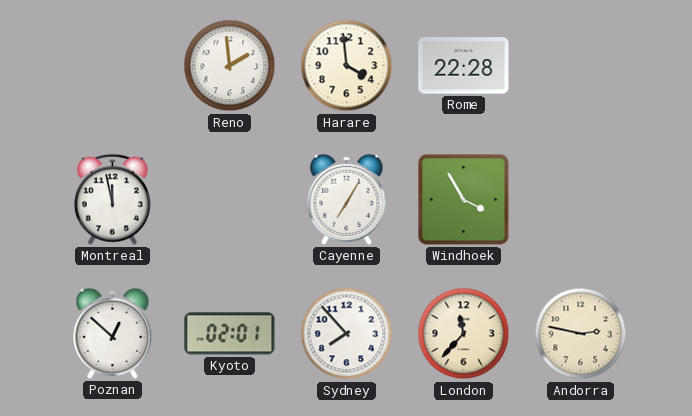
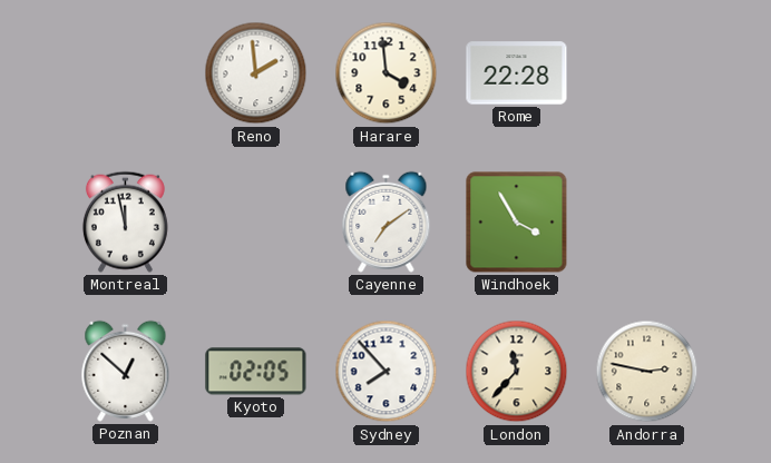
Cayenne: 7:05 -> 7:09 (387, 221)
Kyoto: 02:01 -> 02:05 (256, 372)
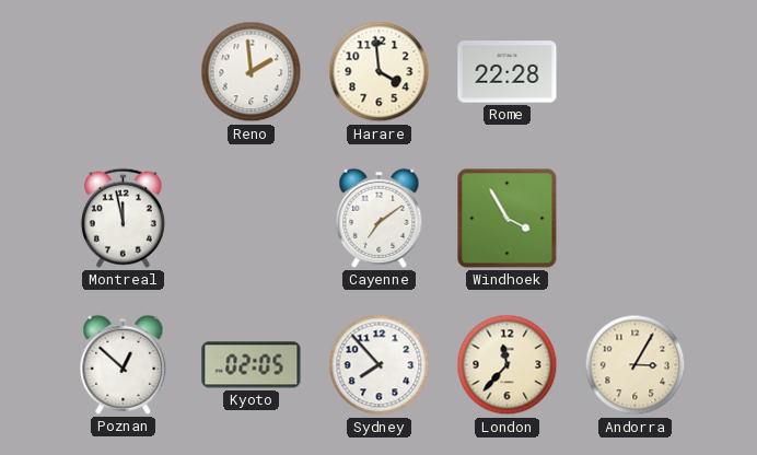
Andorra: 2:47 -> 3:05 (636, 365)
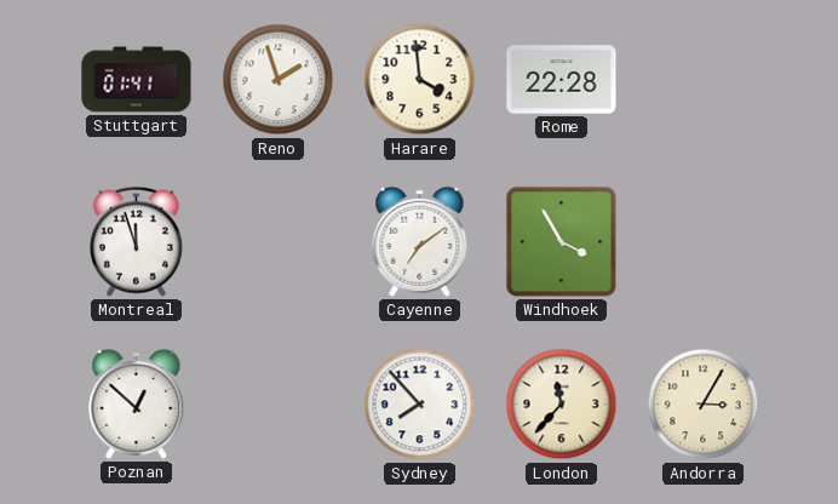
Stuttgart: none -> 01:41 (137, 80)
Reno: 1:59 -> 1:57 (279, 80)
Montreal: 11:58 -> 11:57 (136, 241)
Kyoto: 02:05 -> none (252, 365)
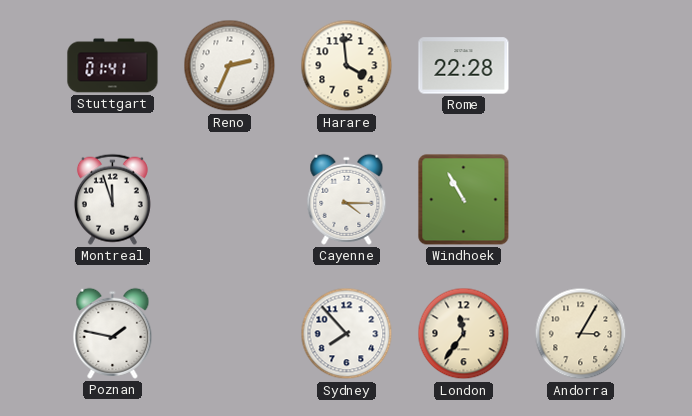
Reno: 1:57 -> 2:34 (230, 66)
Cayenne: 7:09 -> 4:15 (347, 199)
Windhoek: 3:55 -> 10:55 (464, 200)
Poznan: 12:52 -> 1:47 (113, 333)
London: 11:37 -> 11:36 (464, 334)
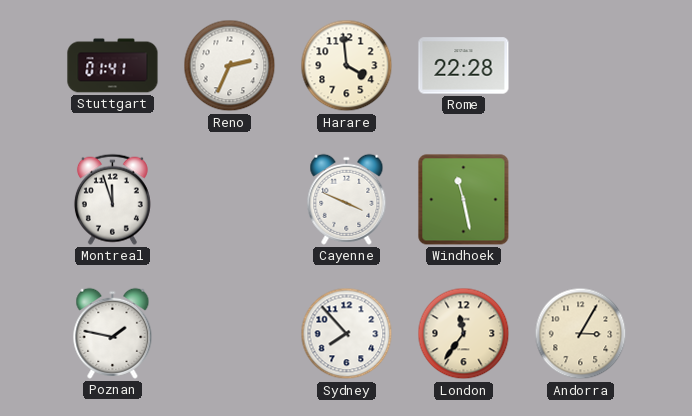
Cayenne: 4:15 -> 3:49 (347, 199)
Windhoek: 10:55 -> 11:28 (464, 200)
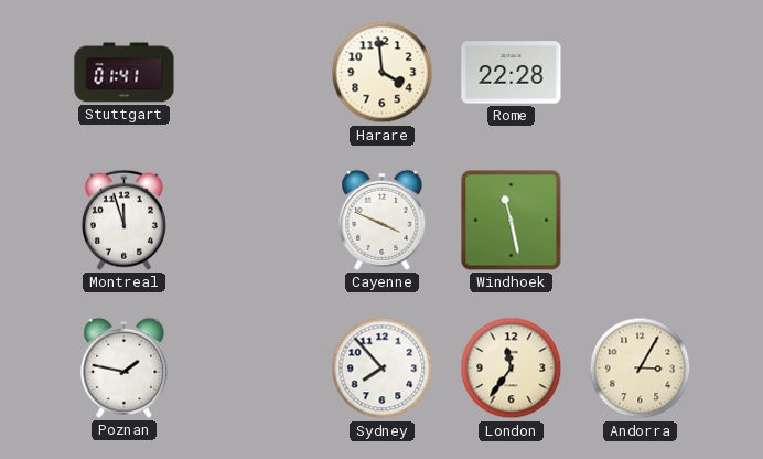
Reno: 2:34 -> none (230, 66)
